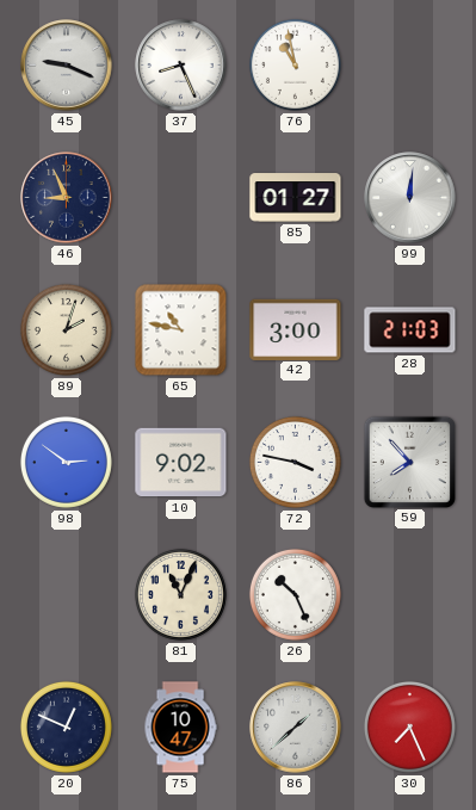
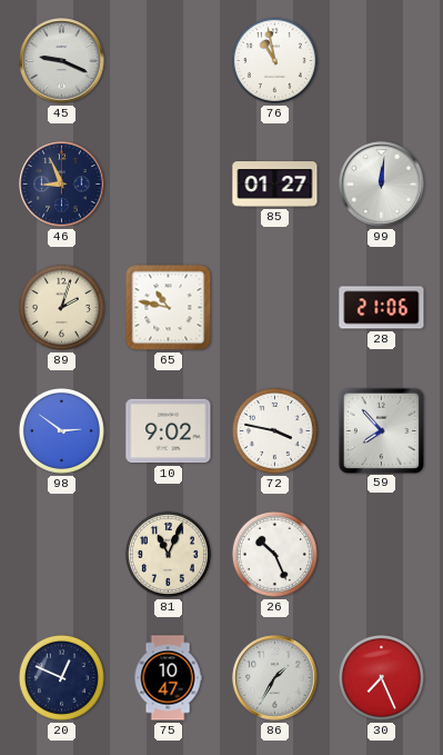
37: 8:26 -> none (181, 66)
42: 3:00 -> none (296, 329)
28: 21:03 -> 21:06 (382, 308)
86: 1:38 -> 1:35 (275, 678)
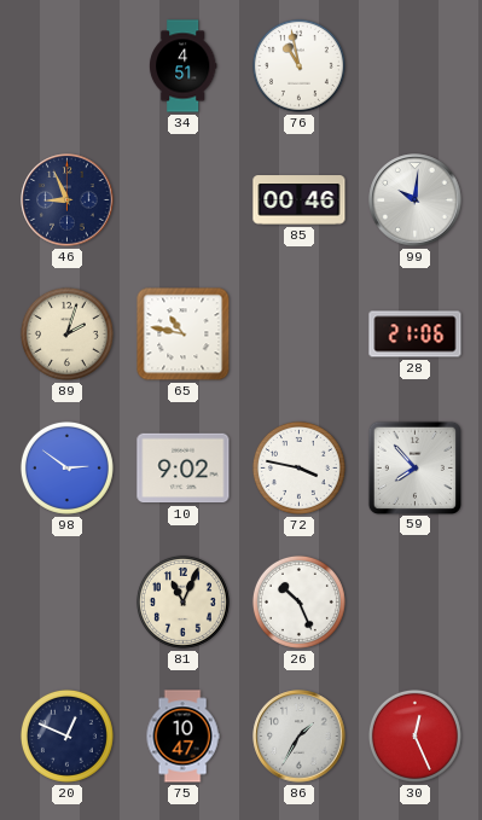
45: 9:19 -> none (62, 61)
34: none -> 4:51 (182, 66)
85: 01:27 -> 00:46 (300, 200)
99: 12:01 -> 10:01 (416, 200)
30: 7:26 -> 12:26 (414, 735)
